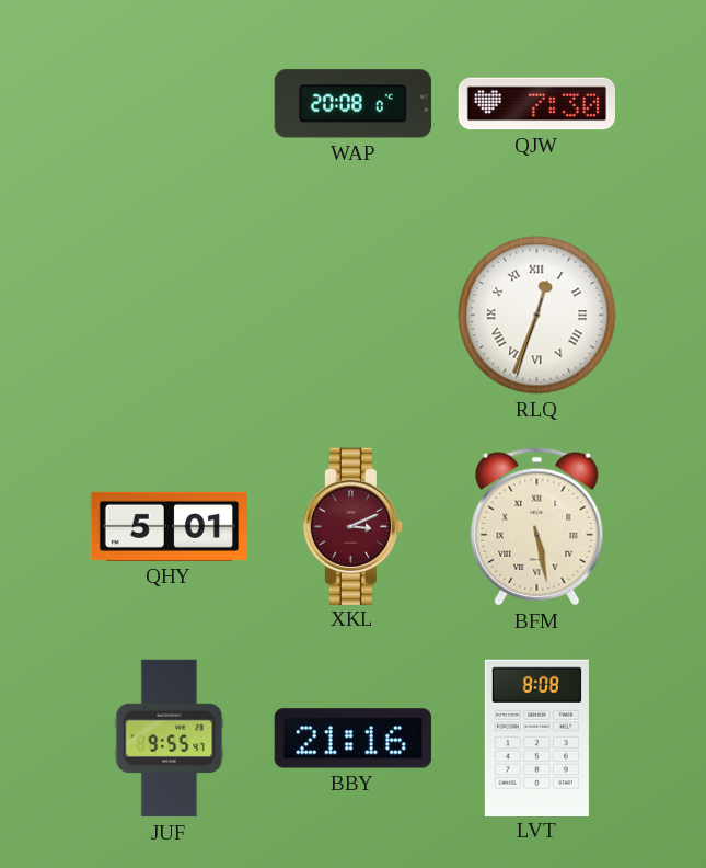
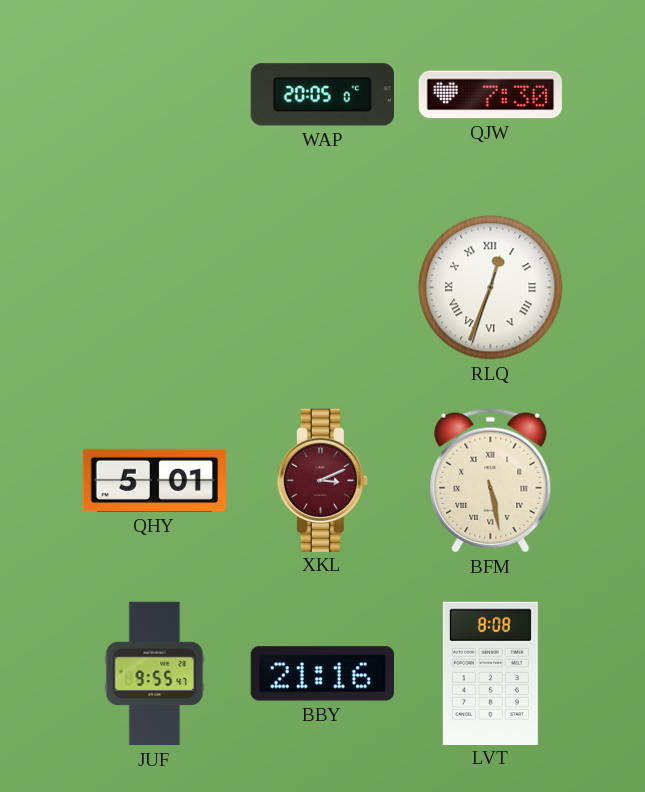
WAP: 20:08 -> 20:05 (322, 95)
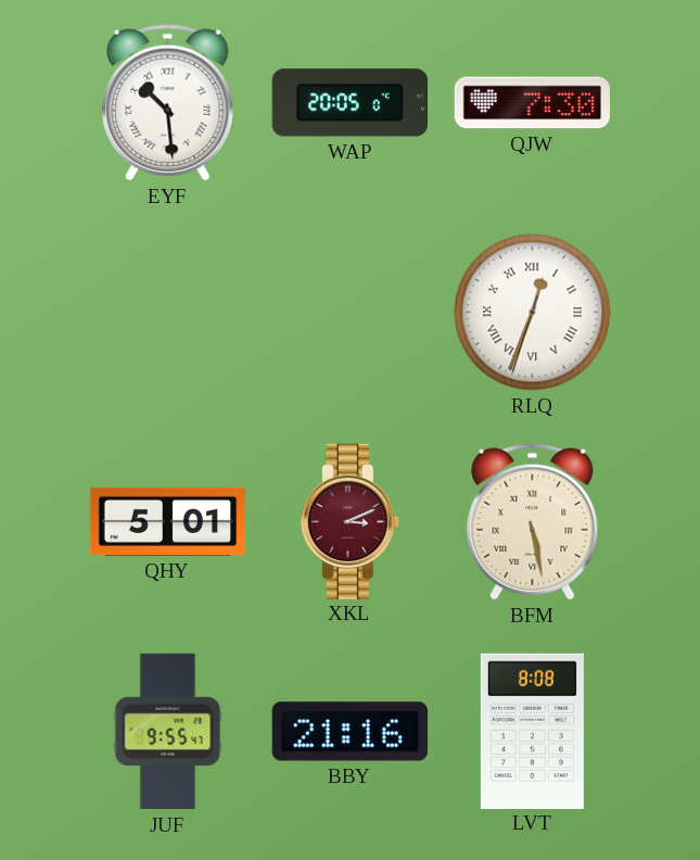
EYF: none -> 10:29 (168, 103)
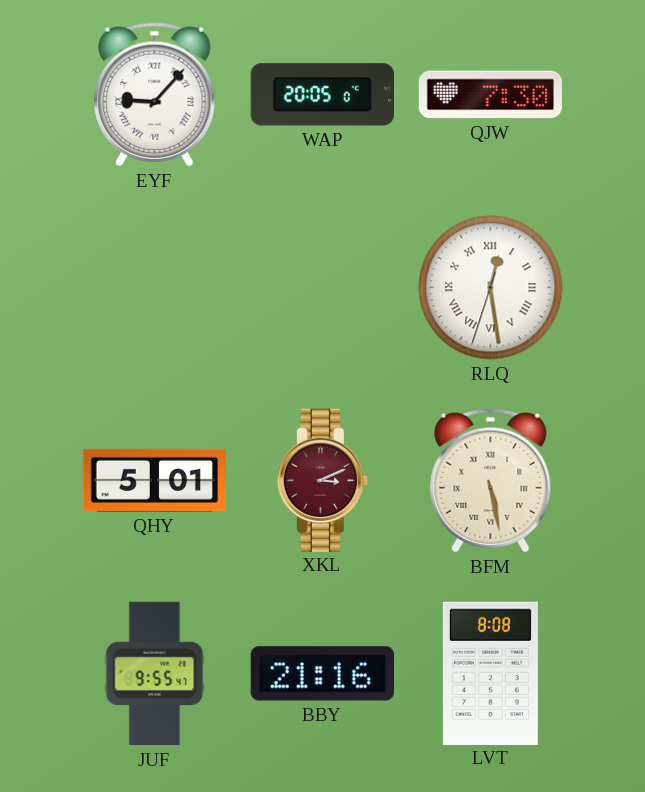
EYF: 10:29 -> 9:07 (155, 95)
RLQ: 12:33 -> 12:28 (491, 288)
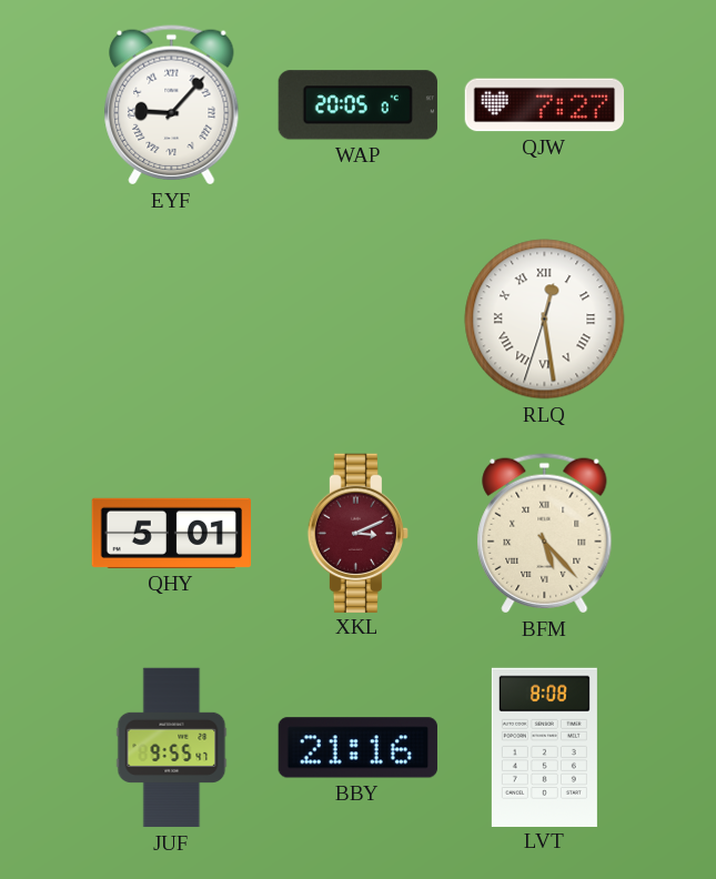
QJW: 7:30 -> 7:27 (544, 105)
BFM: 5:28 -> 5:23 (545, 534)
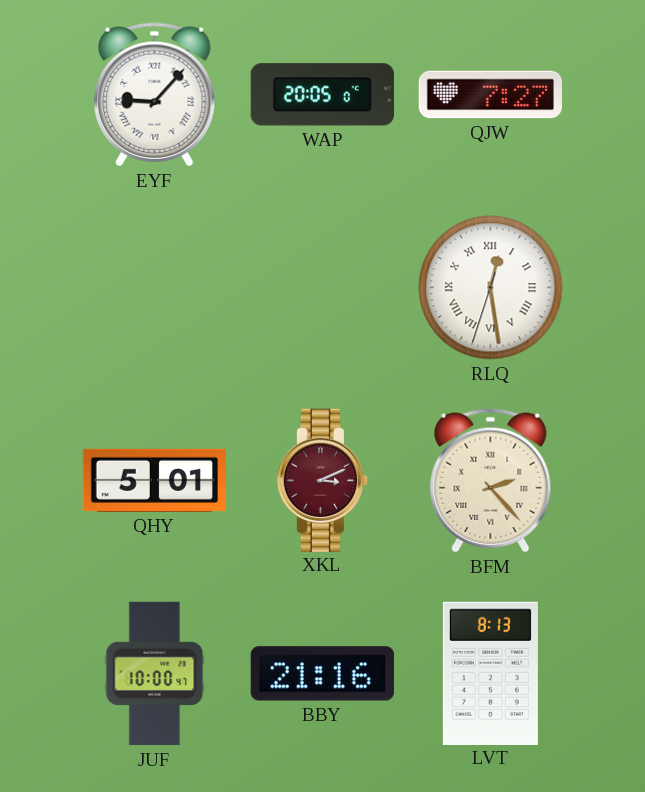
BFM: 5:23 -> 2:23 (491, 481)
JUF: 9:55 -> 10:00 (155, 674)
LVT: 8:08 -> 8:13 (490, 673)
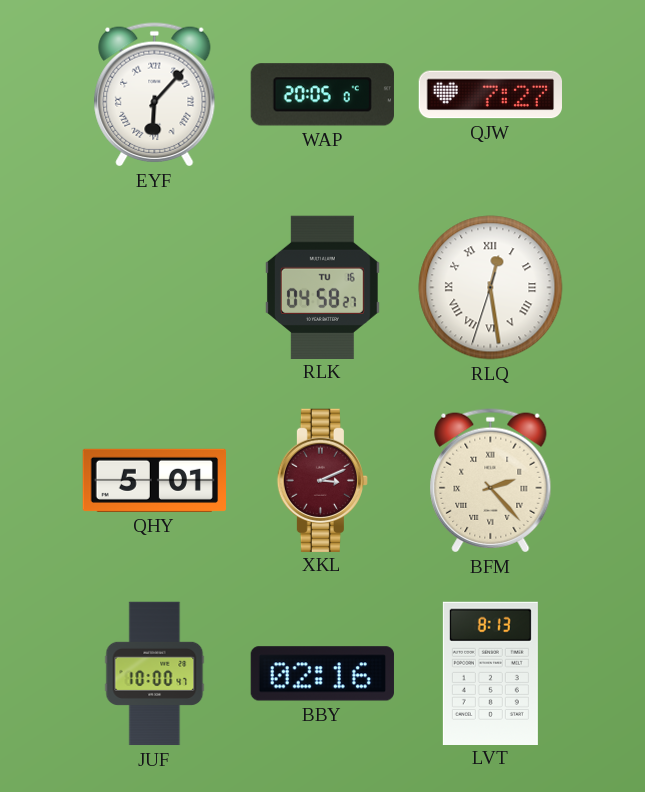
EYF: 9:07 -> 6:07 (155, 95)
RLK: none -> 04:58 (322, 287)
BBY: 21:16 -> 02:16 (322, 674)
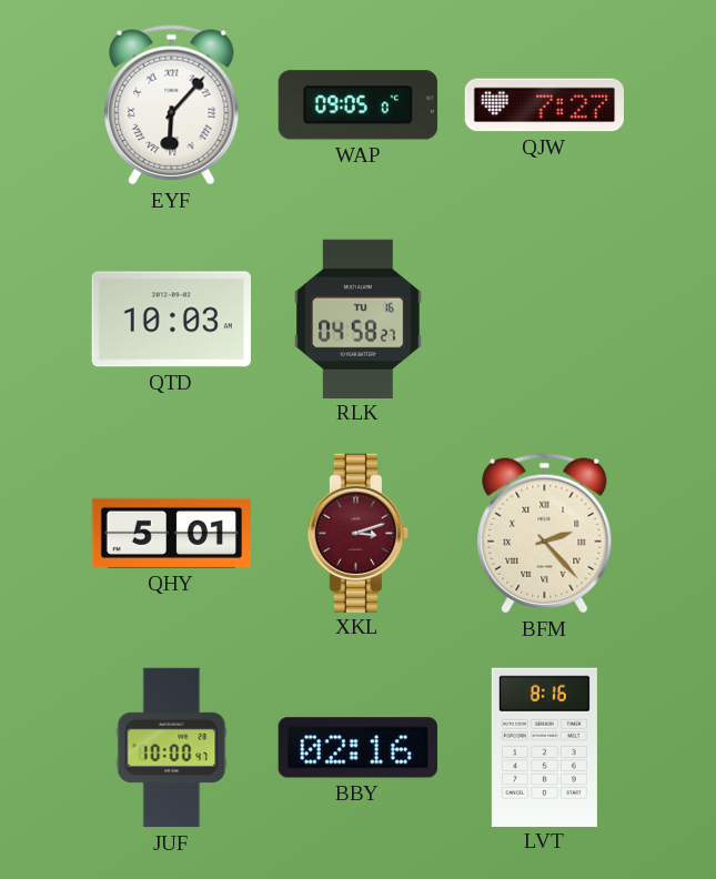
WAP: 20:05 -> 09:05 (357, 105)
QTD: none -> 10:03 (171, 320)
RLQ: 12:28 -> none (491, 288)
XKL: 3:11 -> 3:12 (357, 533)
LVT: 8:13 -> 8:16 (544, 747)
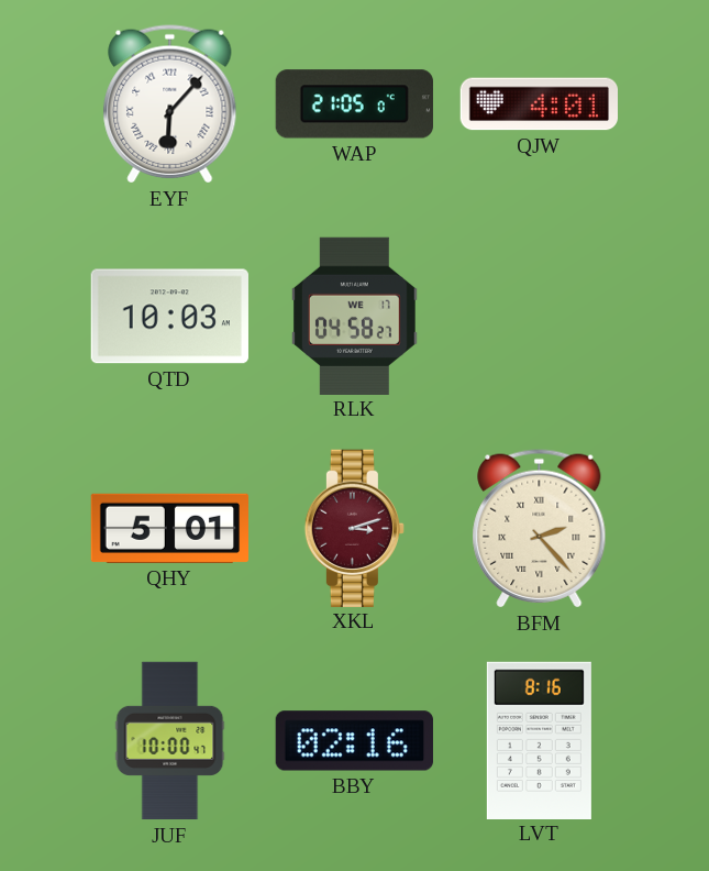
WAP: 09:05 -> 21:05 (354, 104)
QJW: 7:27 -> 4:01 (539, 104)
RLK date: TU 16 -> WE 17 (354, 316)
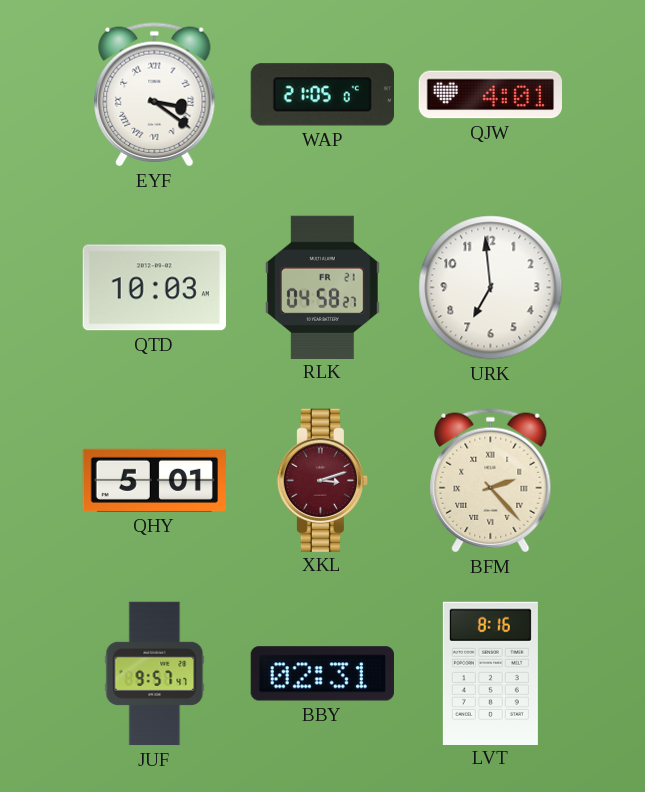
EYF: 6:07 -> 3:21 (155, 95)
RLK date: WE 17 -> FR 21 (322, 287)
URK: none -> 6:59 (491, 288)
JUF: 10:00 -> 9:57 (155, 674)
BBY: 02:16 -> 02:31 (322, 674)
